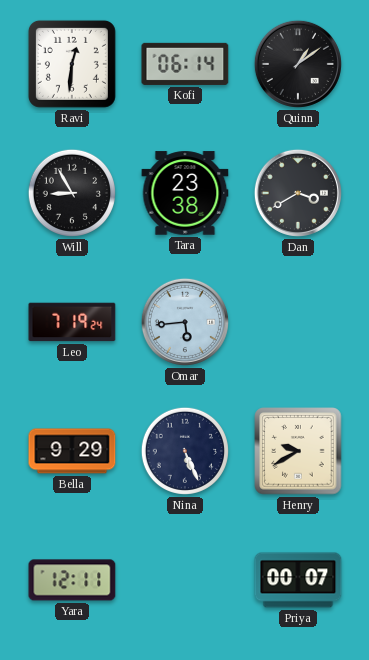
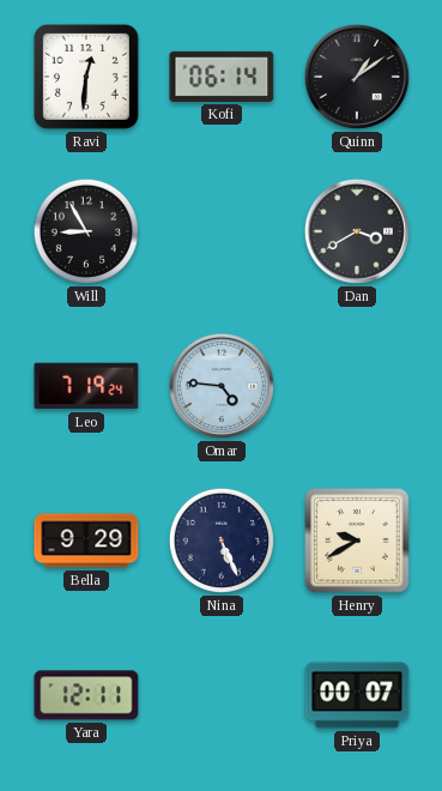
Tara: 23:38 -> none (185, 193)
Omar: 5:44 -> 4:46 (222, 386)
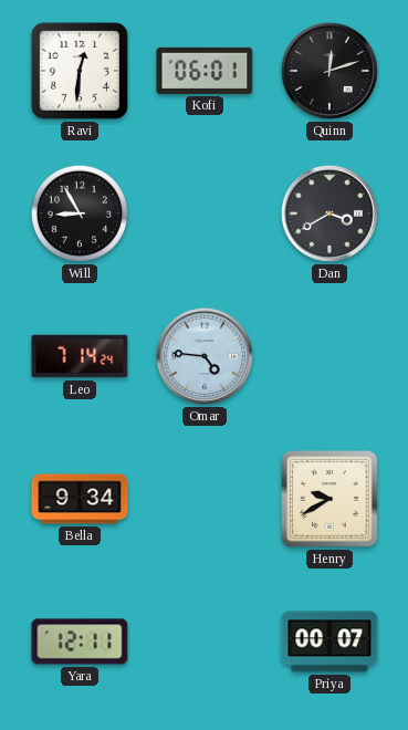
Kofi: 06:14 -> 06:01 (205, 71)
Quinn: 1:09 -> 12:12 (329, 71)
Leo: 7:19 -> 7:14 (80, 356)
Bella: 9:29 -> 9:34 (80, 499)
Nina: 5:26 -> none (222, 541)
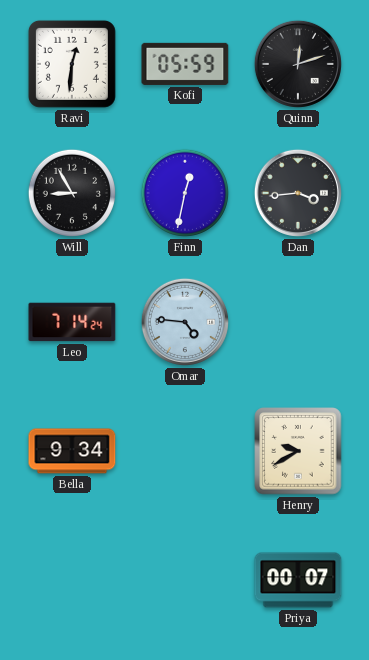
Kofi: 06:01 -> 05:59 (185, 64)
Finn: none -> 12:32 (185, 193)
Dan: 3:40 -> 3:44 (298, 193)
Yara: 12:11 -> none (80, 642)
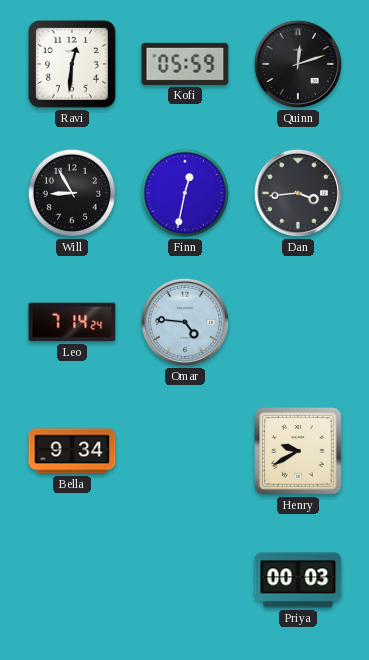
Priya: 00:07 -> 00:03 (298, 580)
